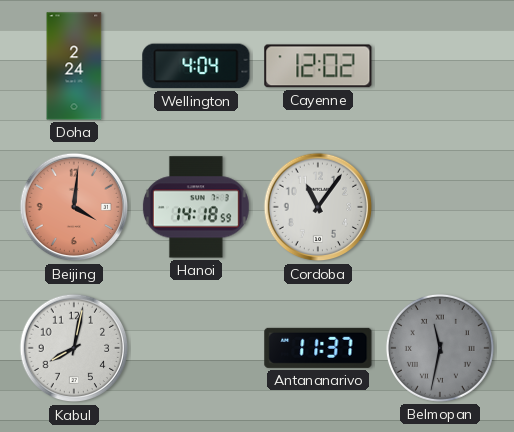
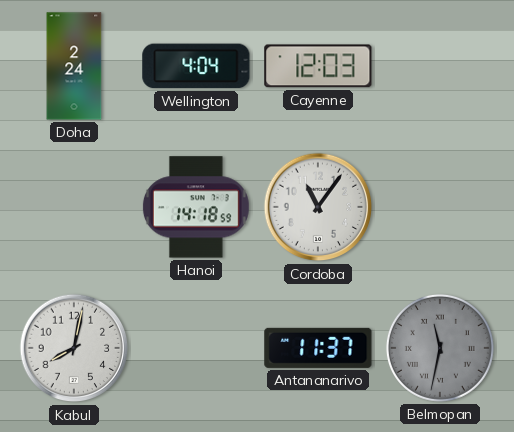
Cayenne: 12:02 -> 12:03 (318, 66)
Beijing: 4:01 -> none (74, 207)
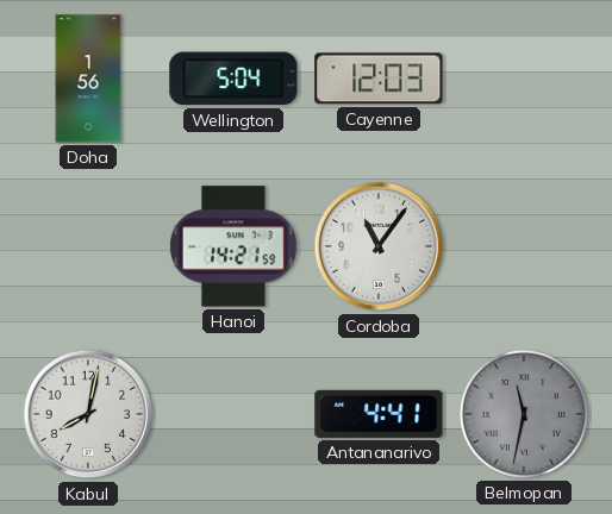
Doha: 2:24 -> 1:56 (88, 79)
Wellington: 4:04 -> 5:04 (233, 79)
Hanoi: 14:18 -> 14:21 (233, 246)
Antananarivo: 11:37 -> 4:41 (379, 414)
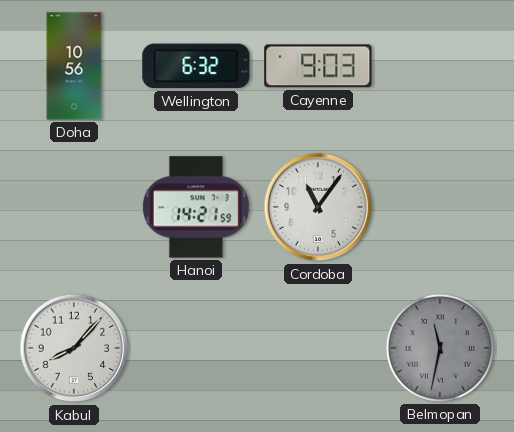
Doha: 1:56 -> 10:56 (74, 66)
Wellington: 5:04 -> 6:32 (196, 66)
Cayenne: 12:03 -> 9:03 (318, 66)
Kabul: 8:02 -> 8:07 (74, 348)
Antananarivo: 4:41 -> none (379, 414)
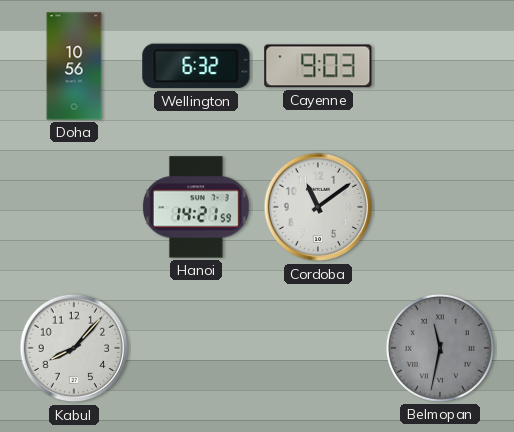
Cordoba: 11:06 -> 11:09 (318, 207)
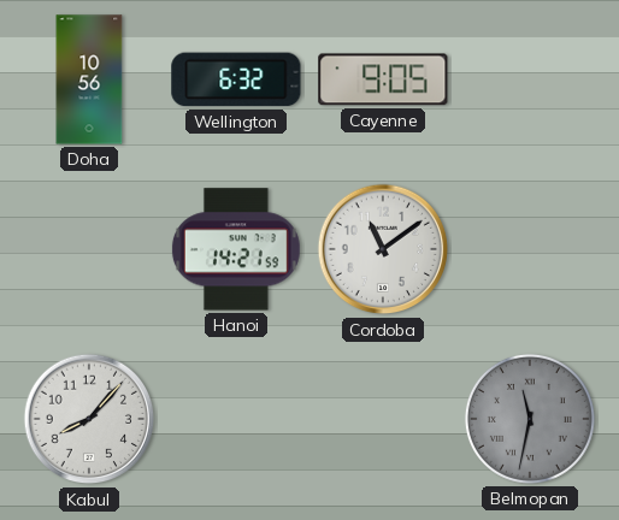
Cayenne: 9:03 -> 9:05 (383, 79)
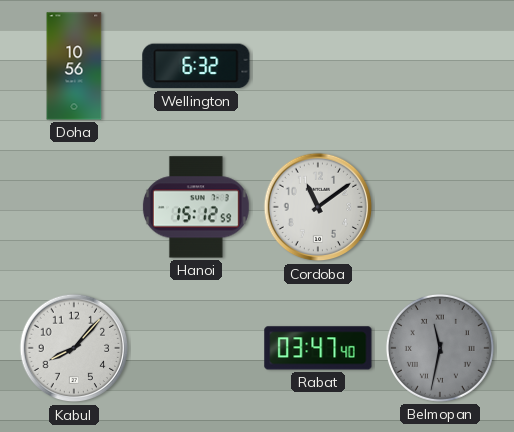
Cayenne: 9:05 -> none (383, 79)
Hanoi: 14:21 -> 15:12 (196, 207)
Rabat: none -> 03:47 (318, 348)
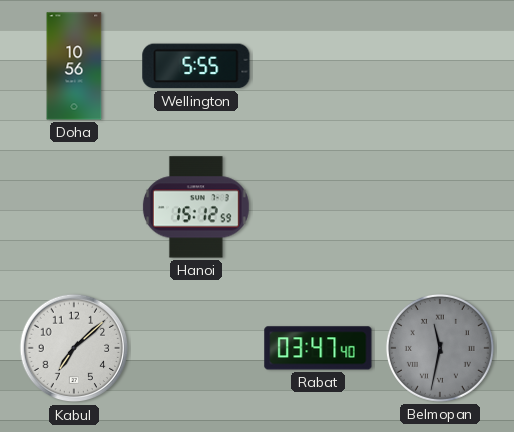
Wellington: 6:32 -> 5:55 (196, 66)
Cordoba: 11:09 -> none (318, 207)
Kabul: 8:07 -> 7:08 (74, 348)
